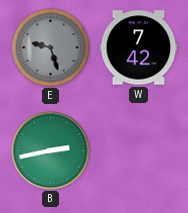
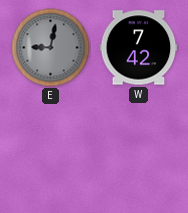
E: 9:27 -> 9:02 (51, 48)
B: 2:43 -> none (51, 151)
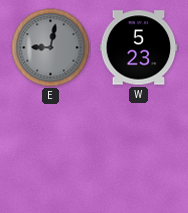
W: 7:42 -> 5:23 (139, 48)
